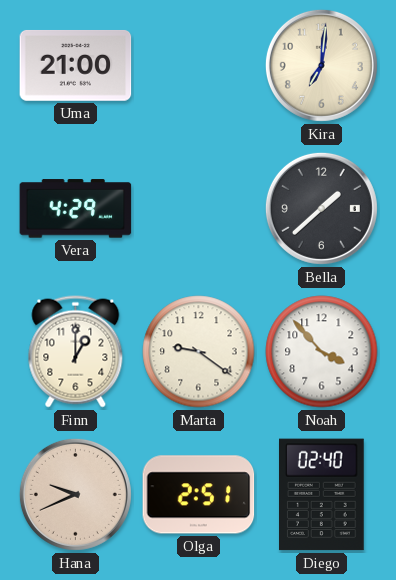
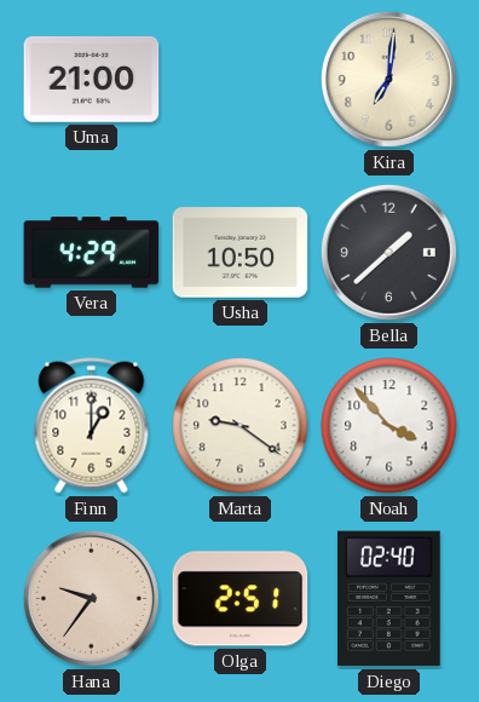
Usha: none -> 10:50 (241, 253)
Hana: 9:41 -> 9:36 (91, 598)
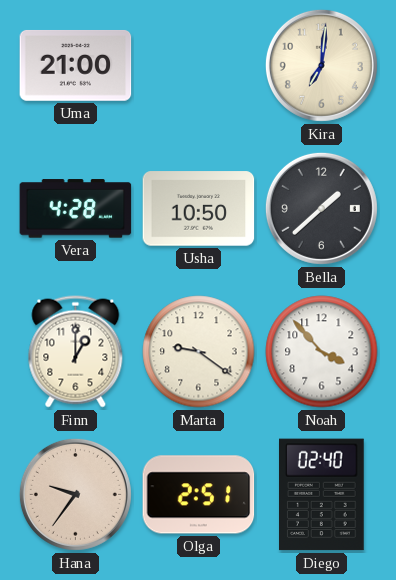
Vera: 4:29 -> 4:28 (76, 209)
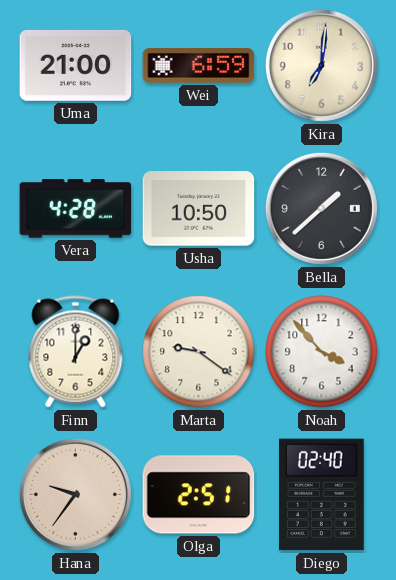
Wei: none -> 6:59 (199, 65)
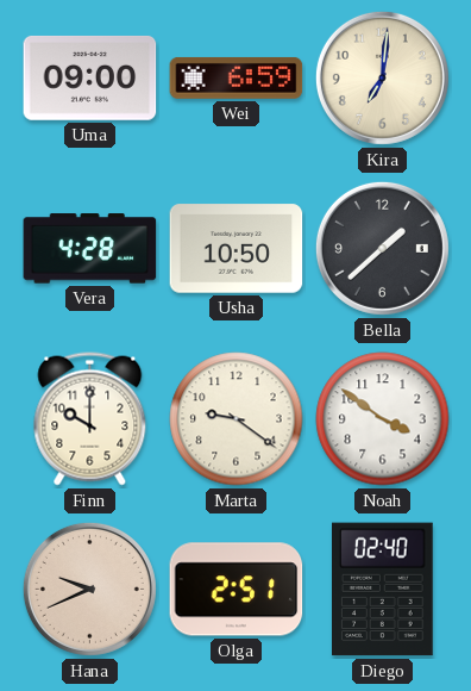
Uma: 21:00 -> 09:00 (90, 79)
Finn: 1:00 -> 10:00 (90, 419)
Noah: 3:53 -> 3:51 (383, 419)
Hana: 9:36 -> 9:41 (89, 589)
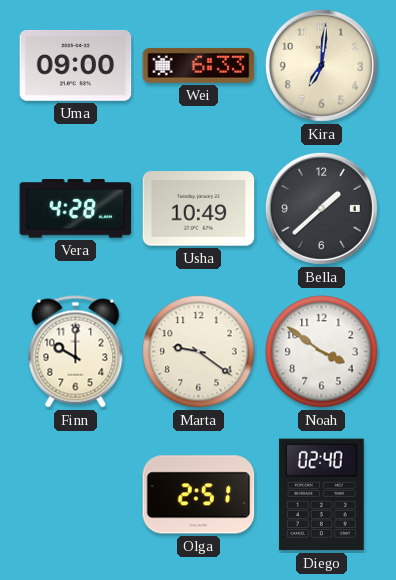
Wei: 6:59 -> 6:33 (199, 65)
Usha: 10:50 -> 10:49 (199, 209)
Hana: 9:41 -> none (89, 589)
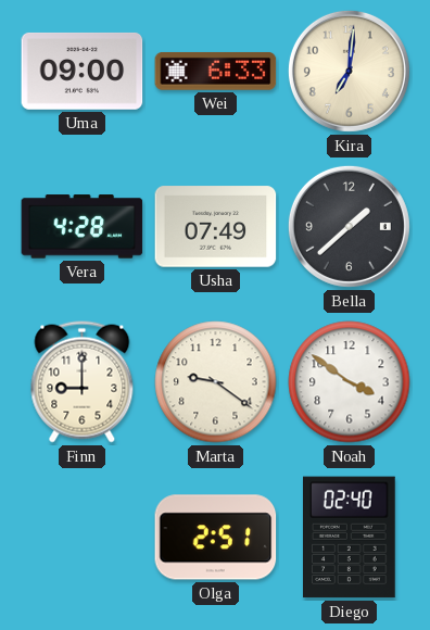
Usha: 10:49 -> 07:49 (216, 227)
Finn: 10:00 -> 9:00 (83, 382)
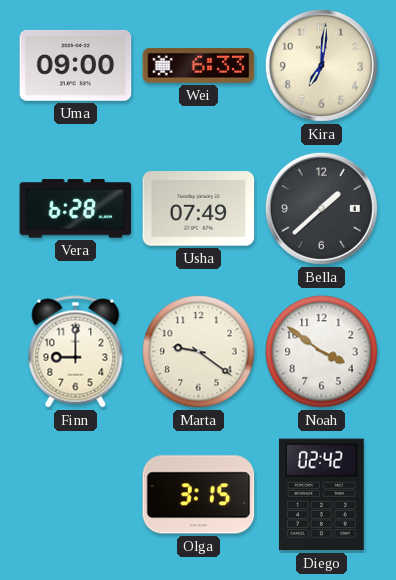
Vera: 4:28 -> 6:28 (76, 209)
Olga: 2:51 -> 3:15 (199, 495)
Diego: 02:40 -> 02:42 (322, 495)
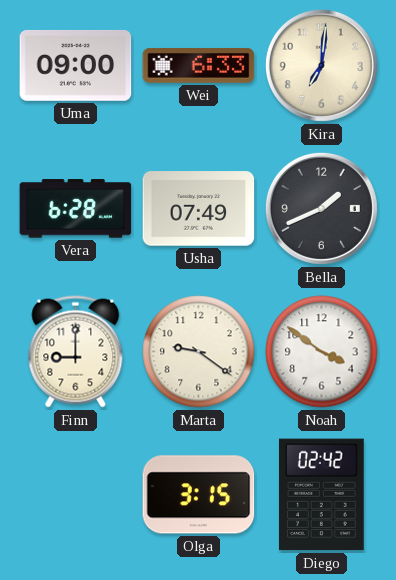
Bella: 1:38 -> 1:41 (321, 208)
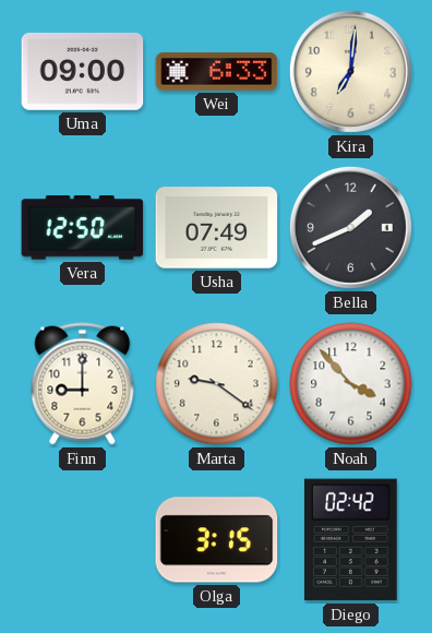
Vera: 6:28 -> 12:50 (83, 228)
Noah: 3:51 -> 3:53 (351, 384)
